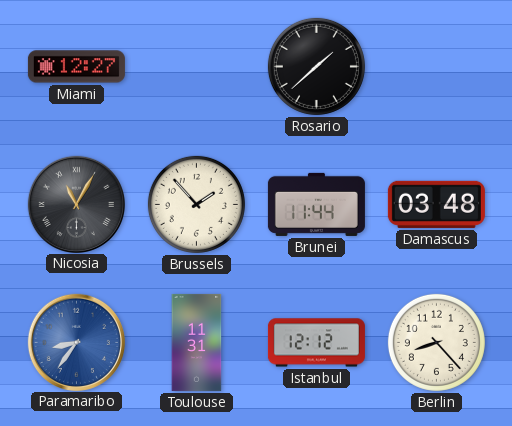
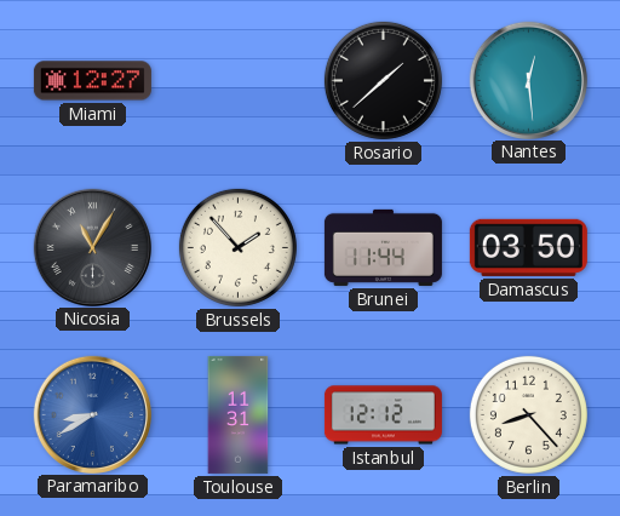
Nantes: none -> 12:29 (528, 80)
Damascus: 03:48 -> 03:50 (528, 247)
Paramaribo: 8:36 -> 8:40 (92, 414)
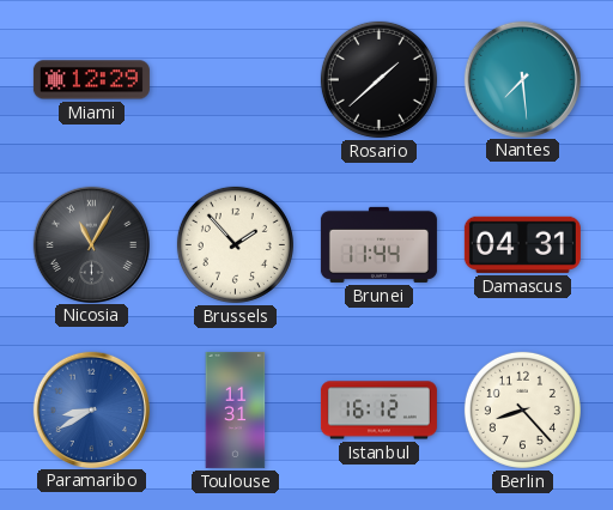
Miami: 12:27 -> 12:29 (91, 80)
Nantes: 12:29 -> 7:29 (522, 79)
Damascus: 03:50 -> 04:31 (522, 244)
Istanbul: 12:12 -> 16:12 (378, 411)
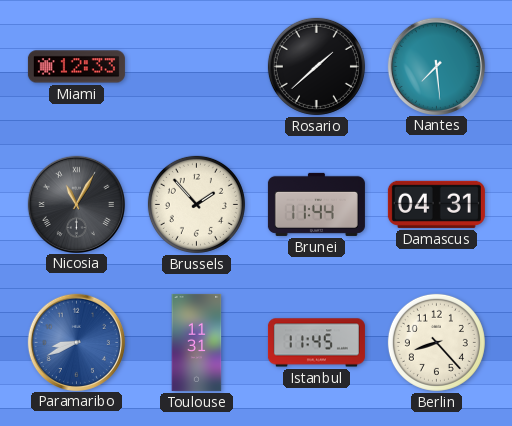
Miami: 12:29 -> 12:33 (76, 67)
Paramaribo: 8:40 -> 8:41 (76, 342)
Istanbul: 16:12 -> 11:45 (316, 343)
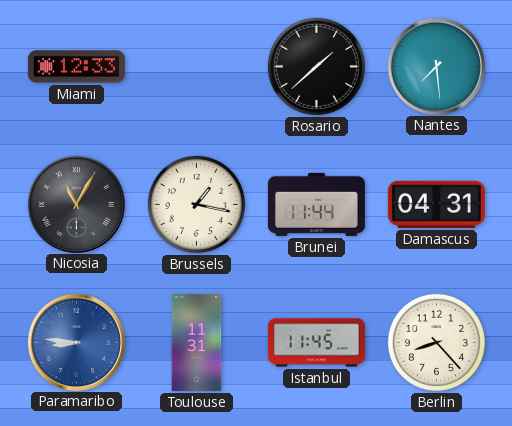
Brussels: 1:53 -> 1:17 (196, 204)
Paramaribo: 8:41 -> 8:46 (76, 342)
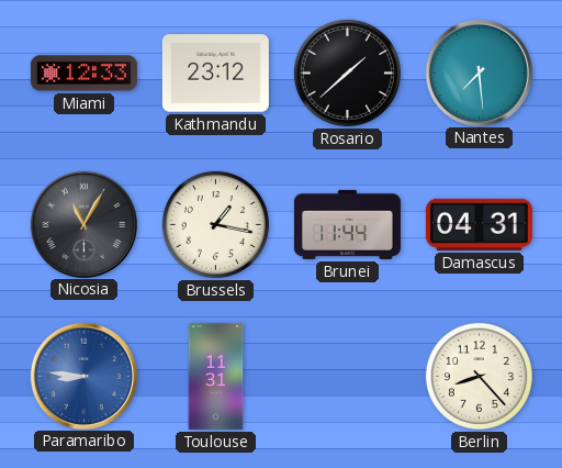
Kathmandu: none -> 23:12 (215, 74)
Istanbul: 11:45 -> none (316, 343)
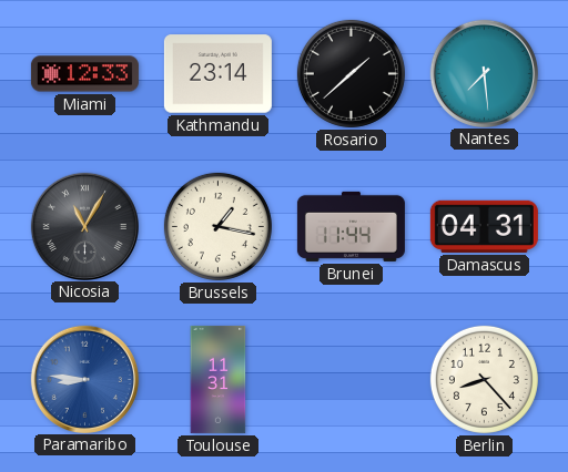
Kathmandu: 23:12 -> 23:14 (217, 74)
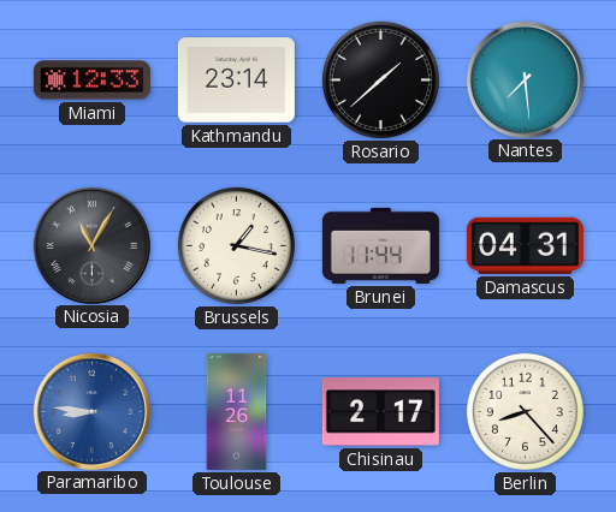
Toulouse: 11:31 -> 11:26 (237, 411)
Chisinau: none -> 2:17 (380, 412)
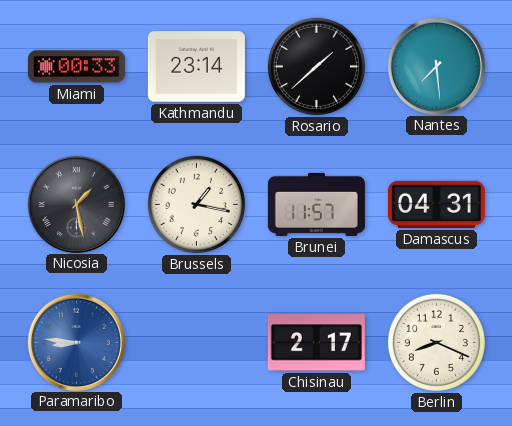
Miami: 12:33 -> 00:33 (76, 67)
Nicosia: 11:05 -> 1:28 (76, 204)
Brunei: 11:44 -> 11:57 (316, 204)
Toulouse: 11:26 -> none (237, 411)
Berlin: 8:23 -> 8:19 (436, 342)
